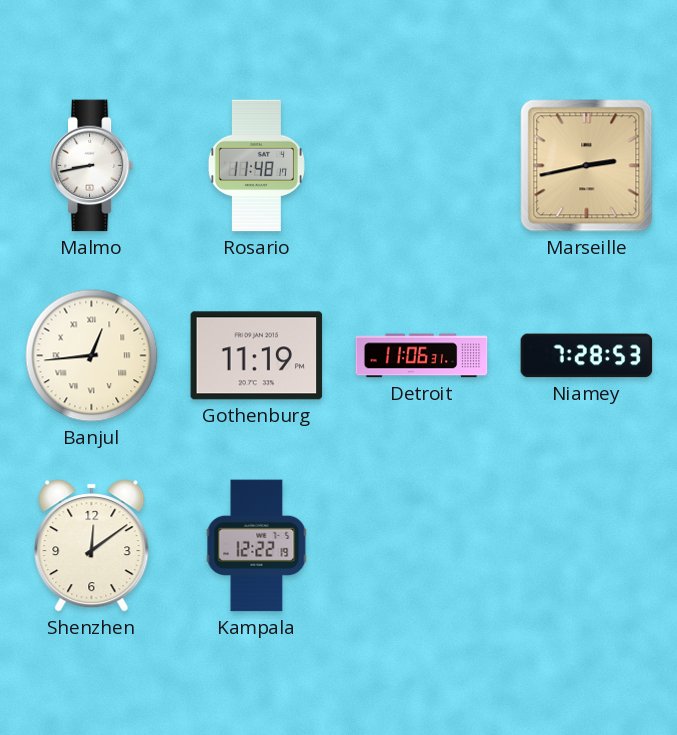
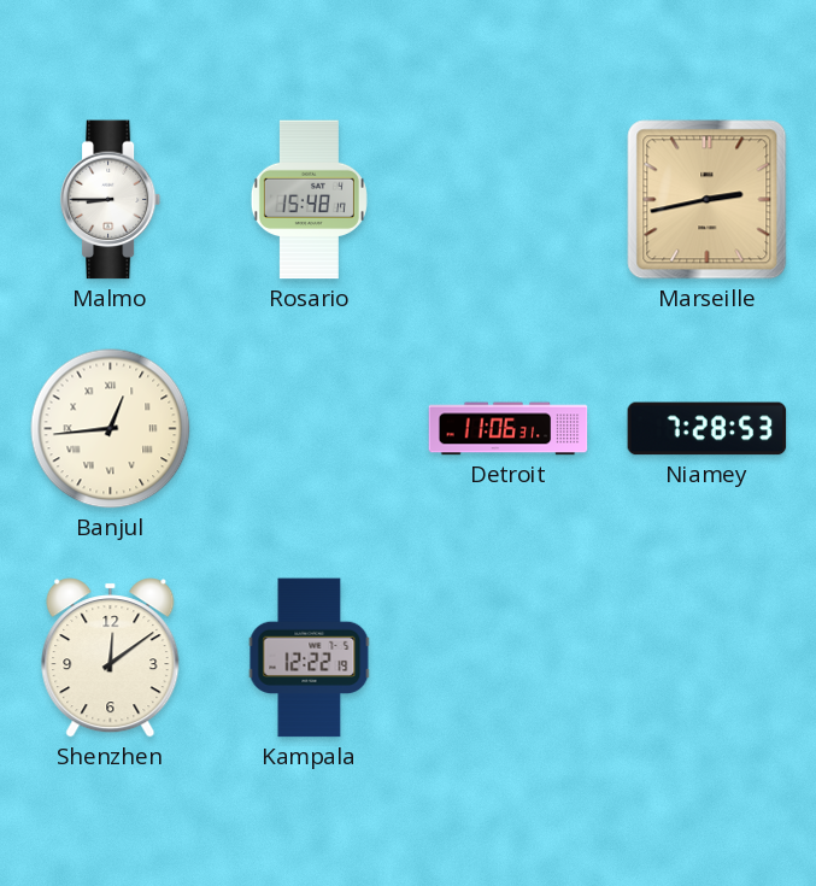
Malmo: 8:43 -> 8:45 (111, 200)
Rosario: 11:48 -> 15:48 (309, 200)
Gothenburg: 11:19 -> none (257, 356)
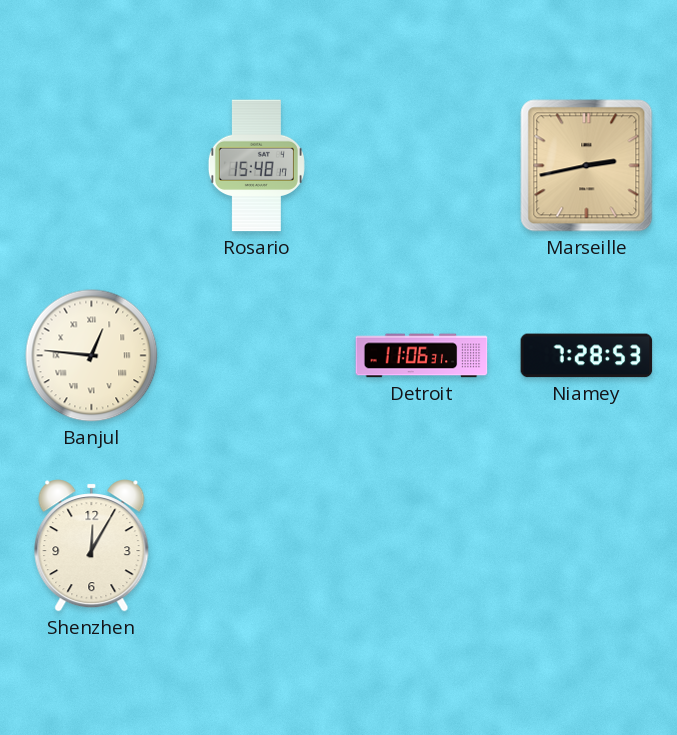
Malmo: 8:45 -> none (111, 200)
Banjul: 12:44 -> 12:46 (92, 356)
Shenzhen: 12:09 -> 12:05 (92, 546)
Kampala: 12:22 -> none (310, 658)
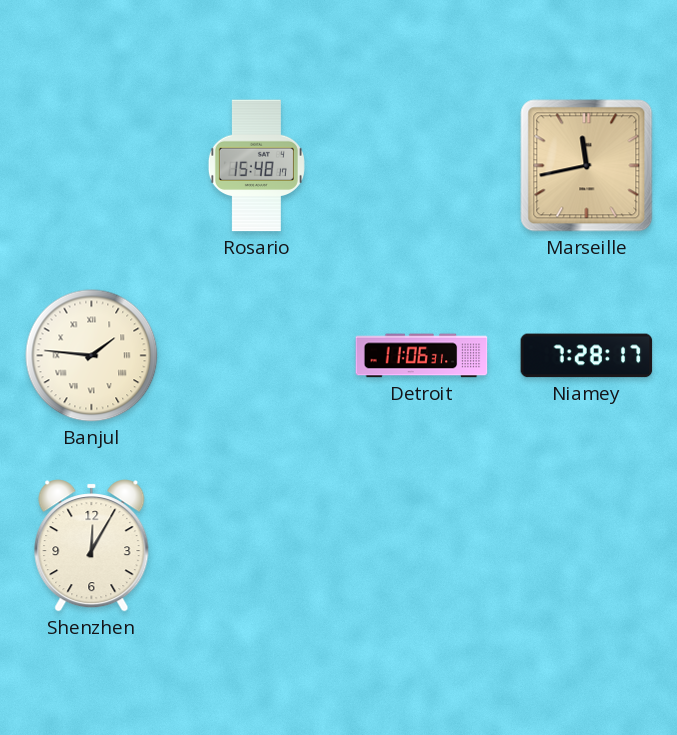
Marseille: 2:43 -> 11:43 (587, 166)
Banjul: 12:46 -> 1:46 (92, 356)
Niamey: 7:28:53 -> 7:28:17 (587, 356)
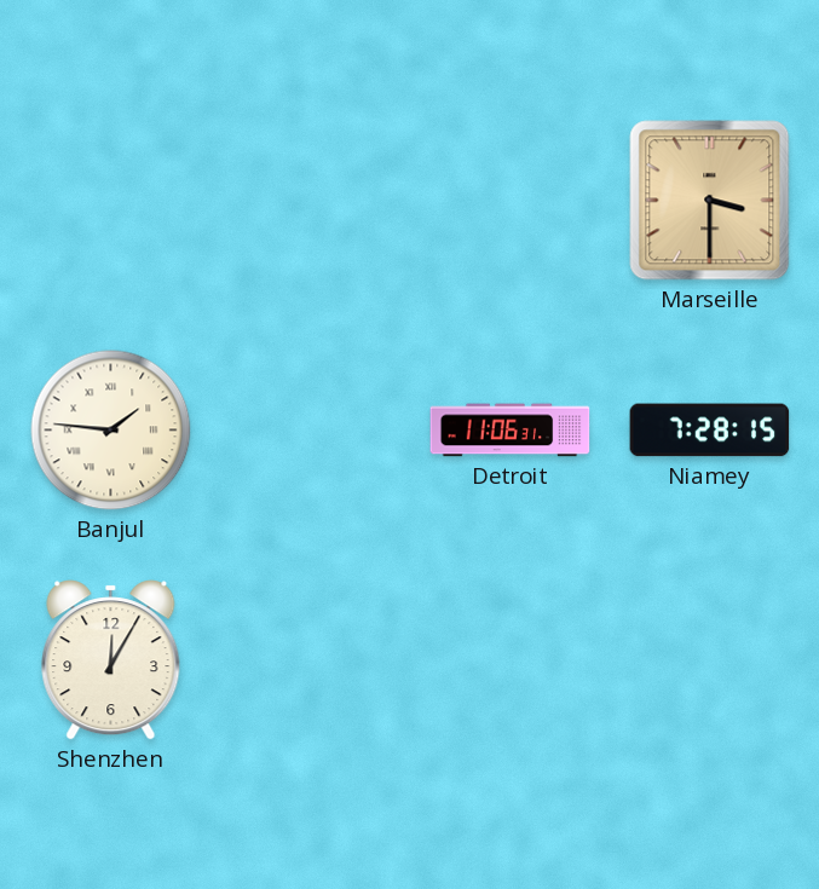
Rosario: 15:48 -> none (256, 166)
Marseille: 11:43 -> 3:30 (710, 201)
Niamey: 7:28:17 -> 7:28:15 (710, 431)
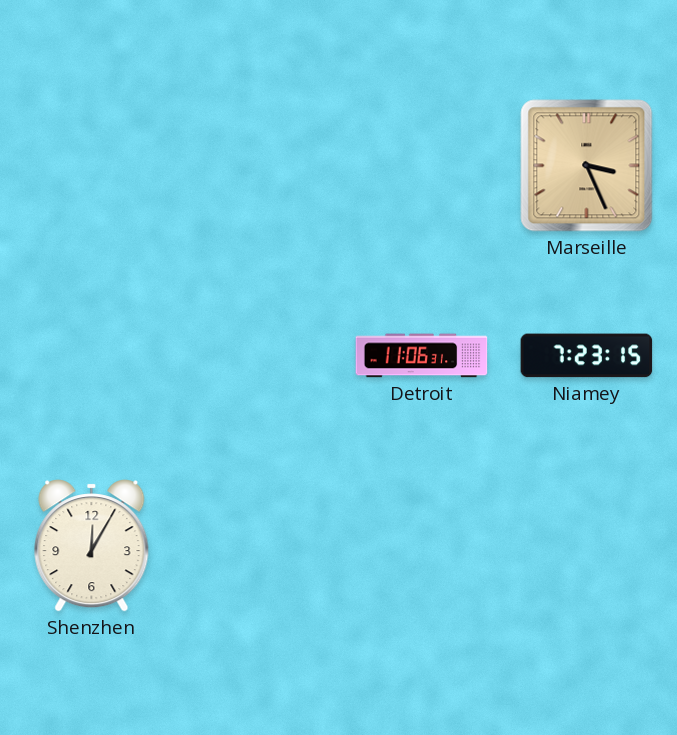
Marseille: 3:30 -> 3:26 (587, 166)
Banjul: 1:46 -> none (111, 431)
Niamey: 7:28 -> 7:23 (587, 356)
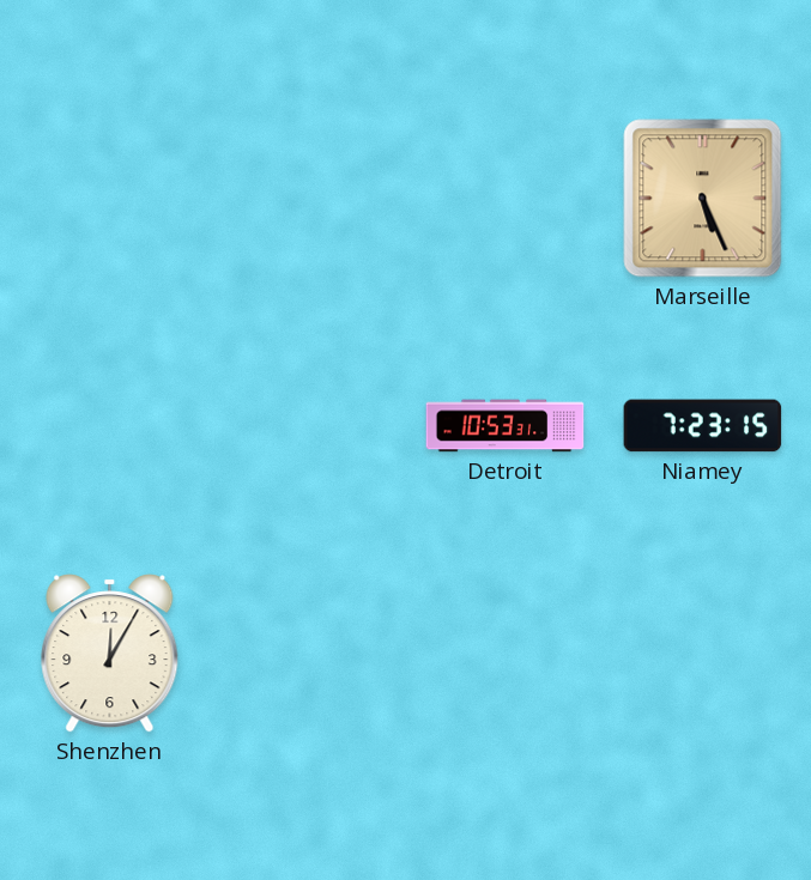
Marseille: 3:26 -> 5:26 (703, 199)
Detroit: 11:06 -> 10:53 (506, 426)
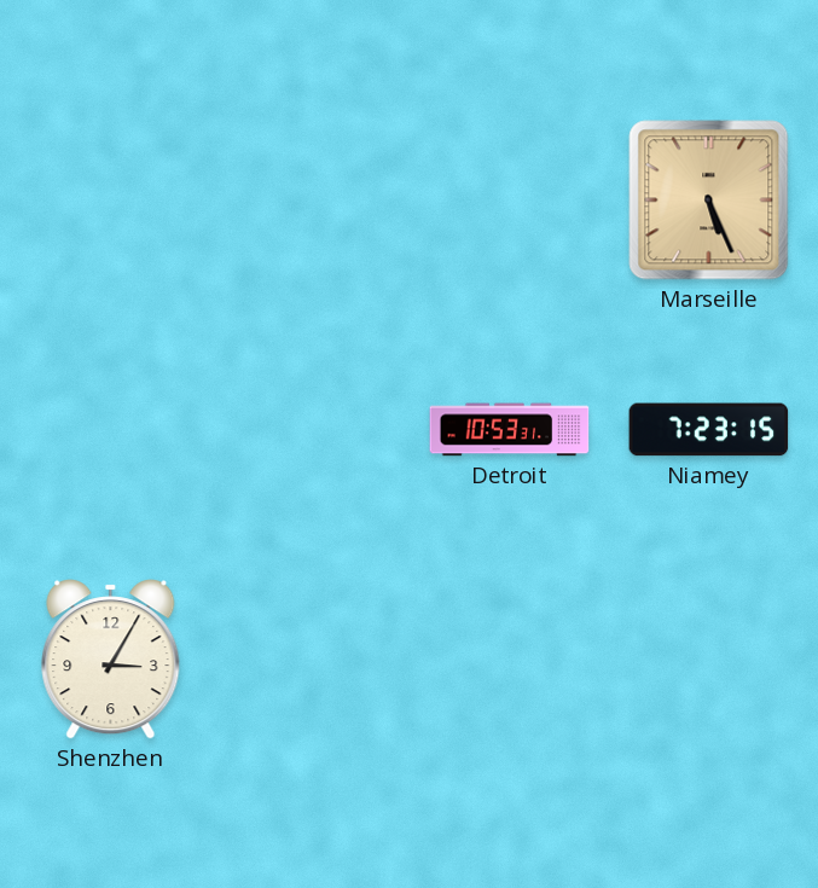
Shenzhen: 12:05 -> 3:05 (111, 660)
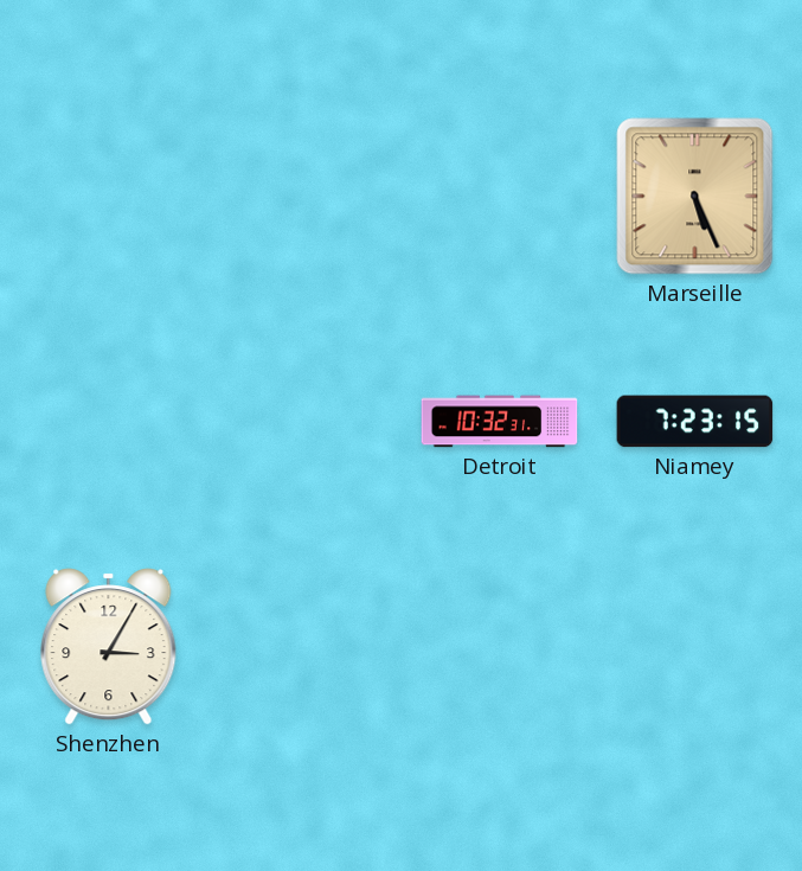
Detroit: 10:53 -> 10:32 (500, 422)
